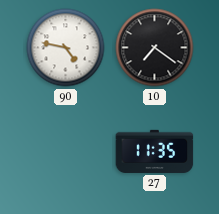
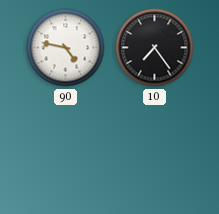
10: 7:21 -> 7:24 (155, 48)
27: 11:35 -> none (155, 151)
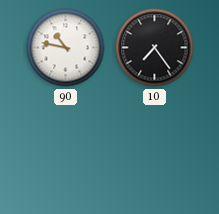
90: 4:47 -> 10:47 (66, 48)
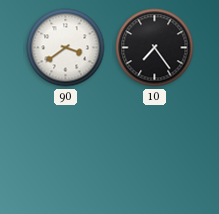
90: 10:47 -> 3:39 (66, 48)
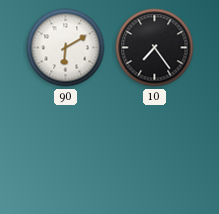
90: 3:39 -> 6:10 (66, 48)
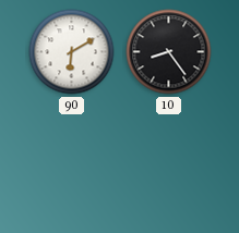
10: 7:24 -> 8:24 (169, 52)
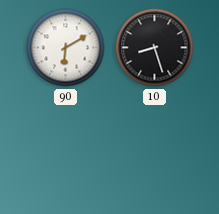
10: 8:24 -> 8:27 (155, 48)
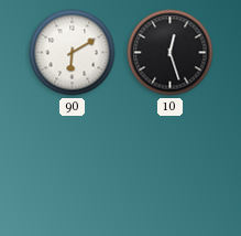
10: 8:27 -> 12:27 (171, 53)
